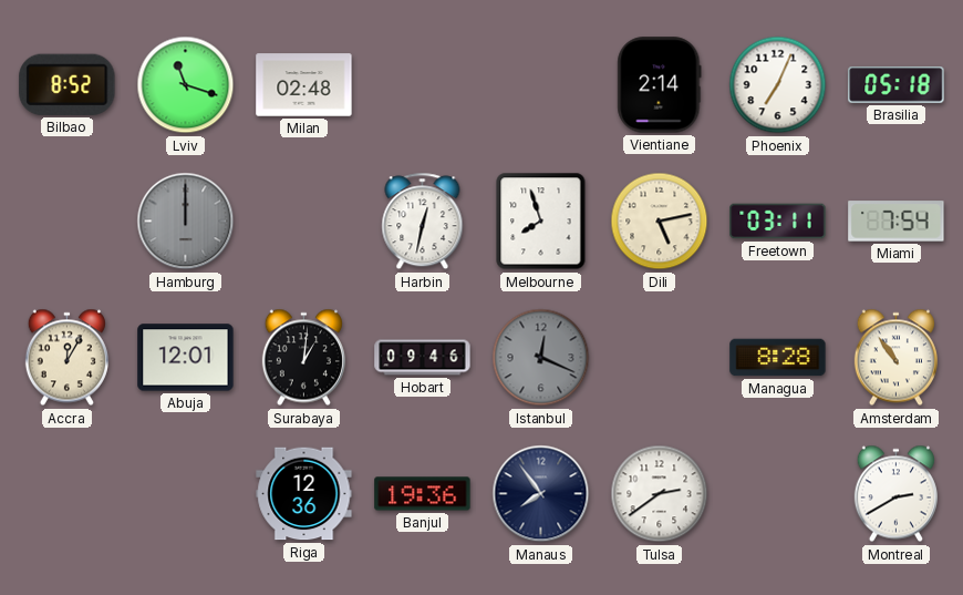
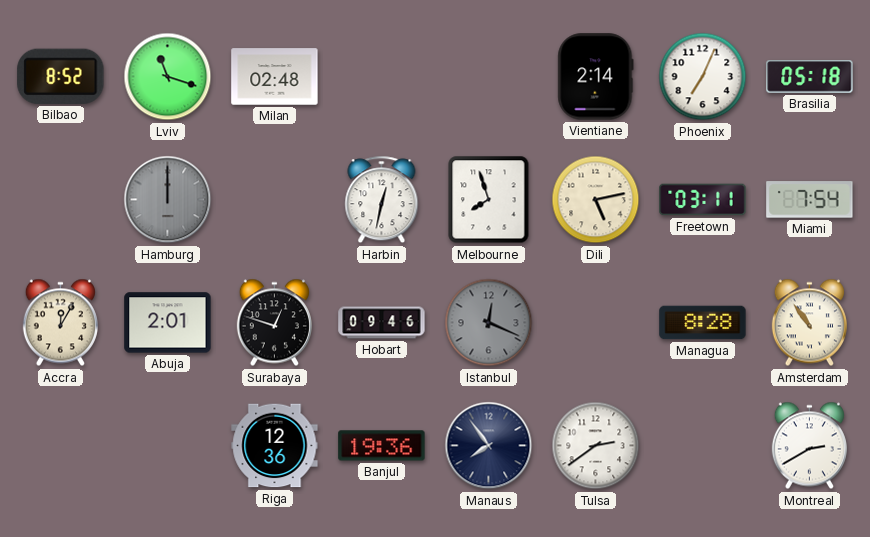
Abuja: 12:01 -> 2:01 (168, 323)
Surabaya: 1:01 -> 12:48 (274, 323)
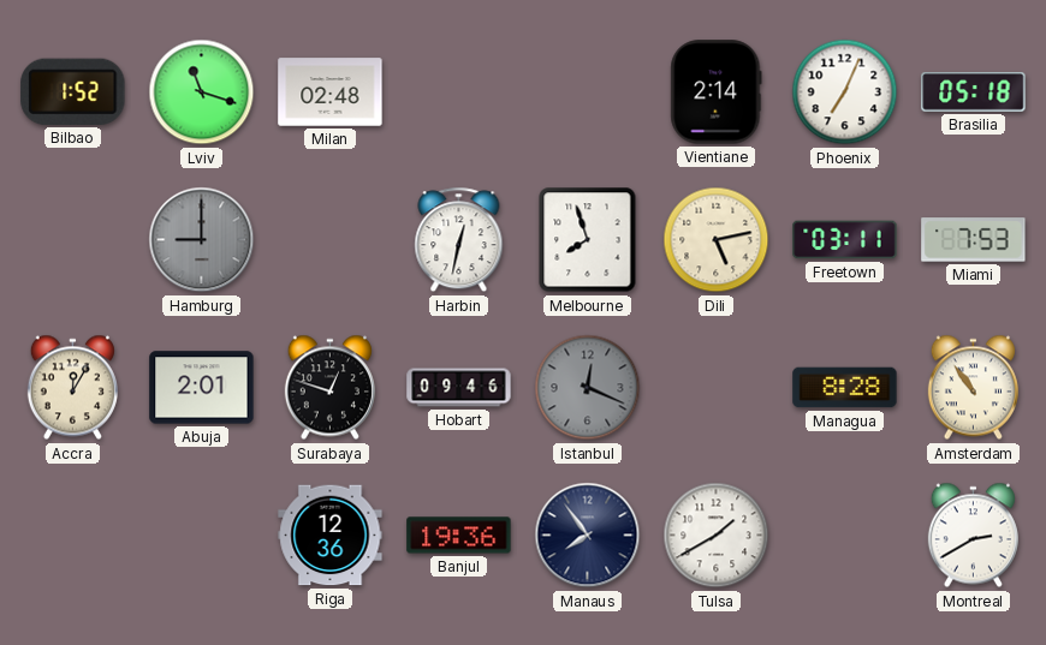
Bilbao: 8:52 -> 1:52 (73, 91)
Hamburg: 12:00 -> 9:00 (202, 240)
Miami: 7:54 -> 7:53 (974, 240)
Tulsa: 2:39 -> 1:40 (717, 536)
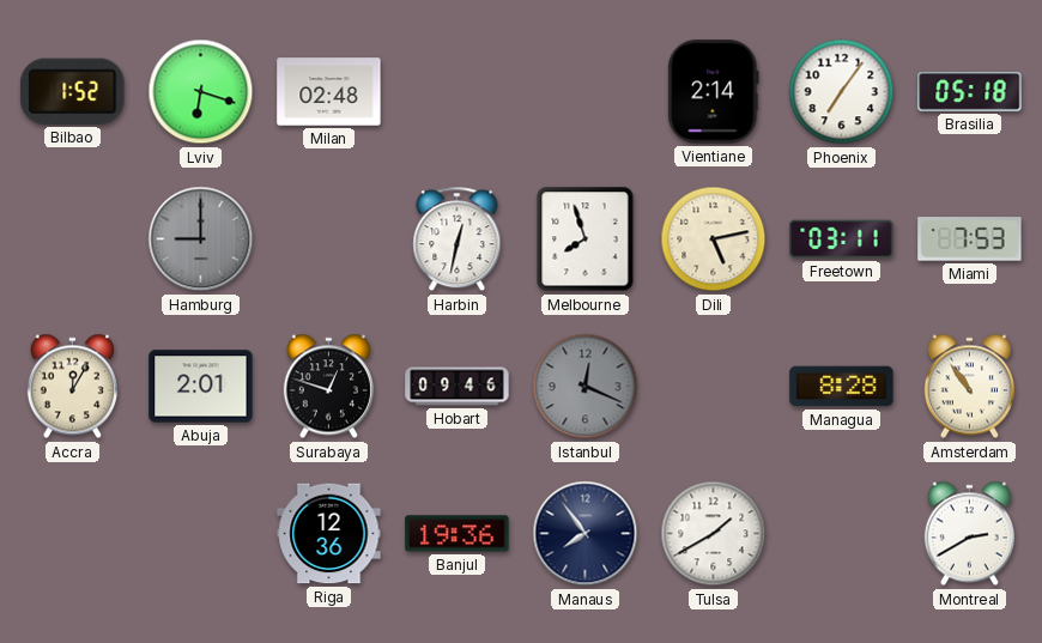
Lviv: 11:18 -> 6:18 (201, 92)
Phoenix: 7:04 -> 7:06 (842, 92)
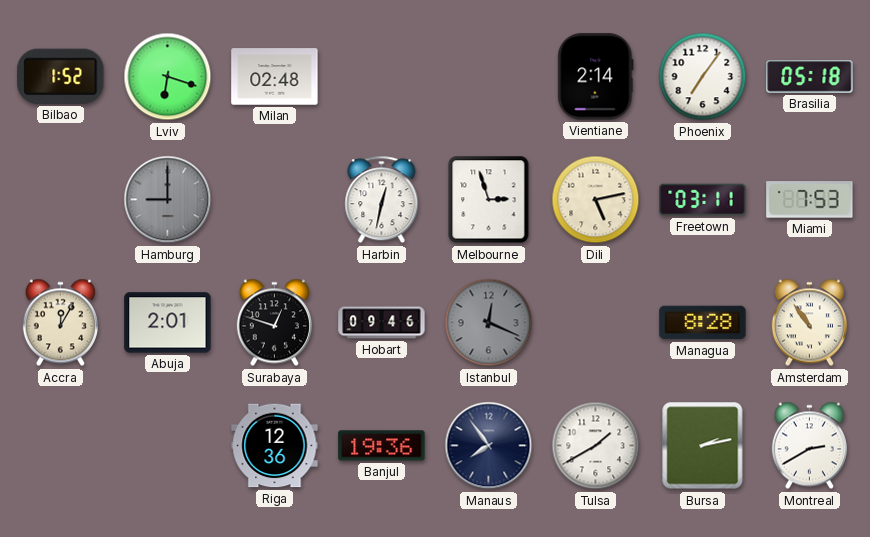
Melbourne: 7:57 -> 2:57 (489, 200)
Bursa: none -> 2:13 (703, 446)
